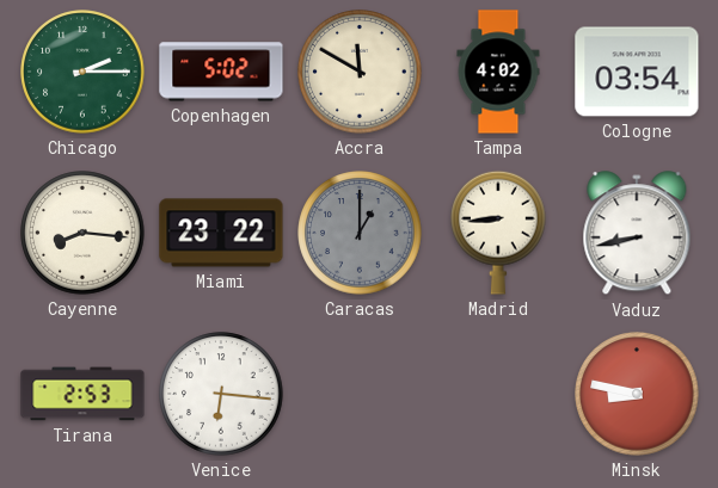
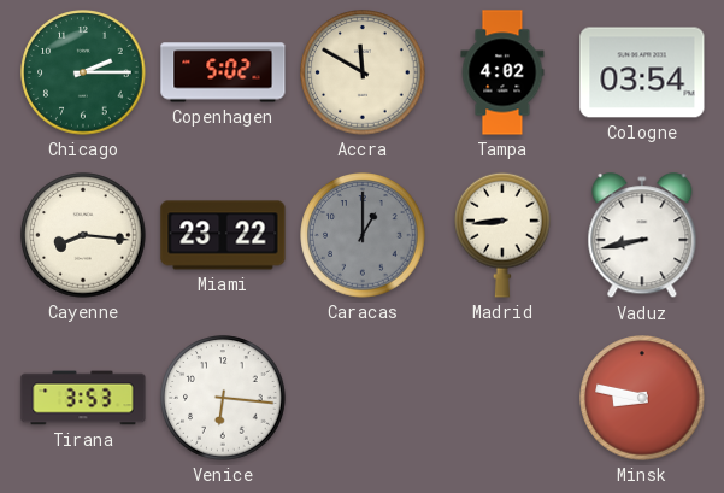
Tirana: 2:53 -> 3:53 (83, 398)
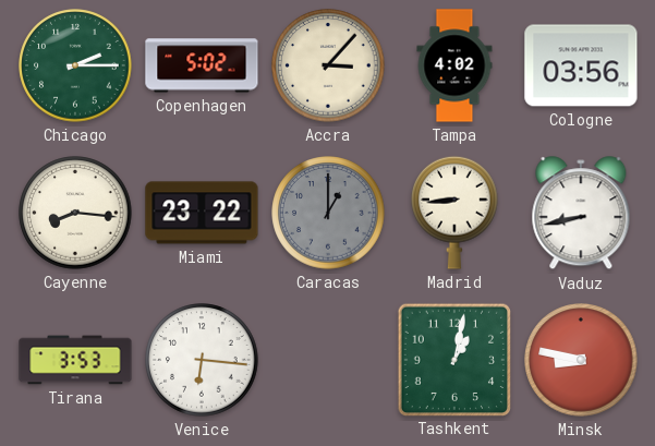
Accra: 11:50 -> 3:07 (328, 65)
Cologne: 03:54 -> 03:56 (581, 65)
Tashkent: none -> 1:02 (453, 359)
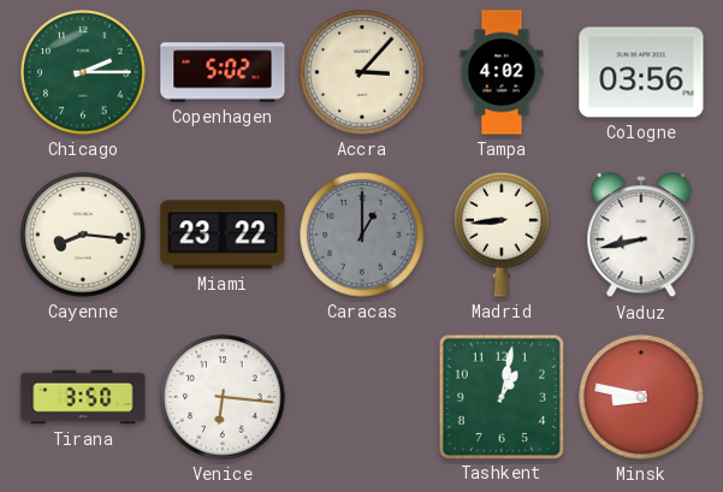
Tirana: 3:53 -> 3:50 (83, 397)
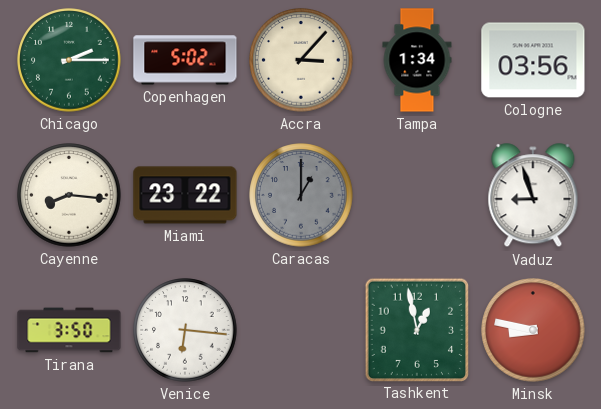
Tampa: 4:02 -> 1:34 (417, 60)
Madrid: 8:44 -> none (502, 235)
Vaduz: 8:43 -> 8:57 (533, 196)
Tashkent: 1:02 -> 12:58 (416, 329)
